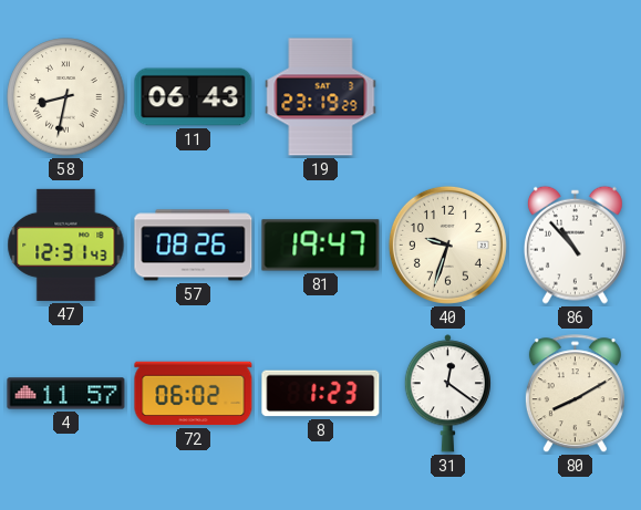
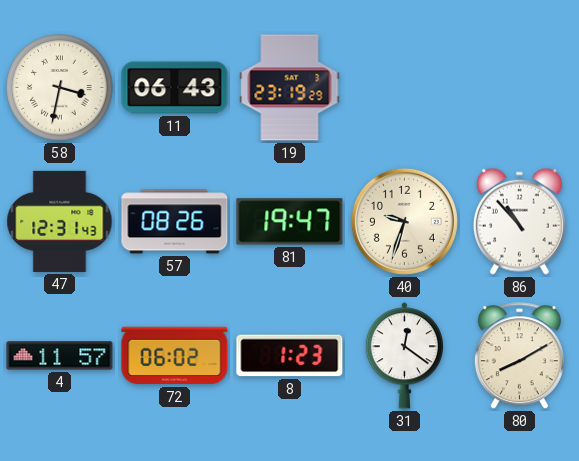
58: 8:32 -> 3:32 (60, 88)
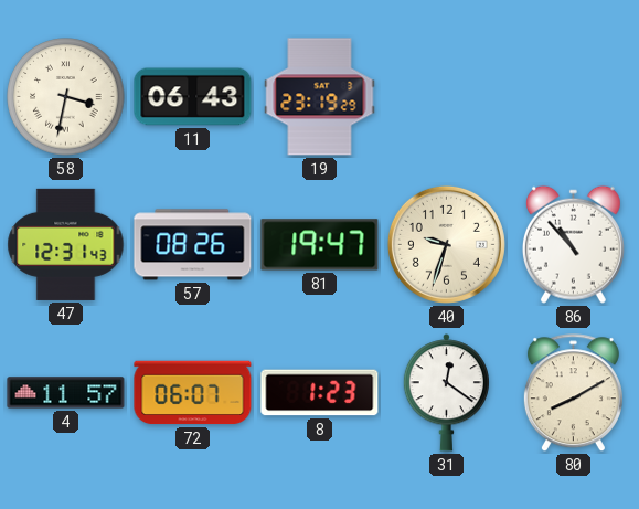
72: 06:02 -> 06:07 (193, 393)
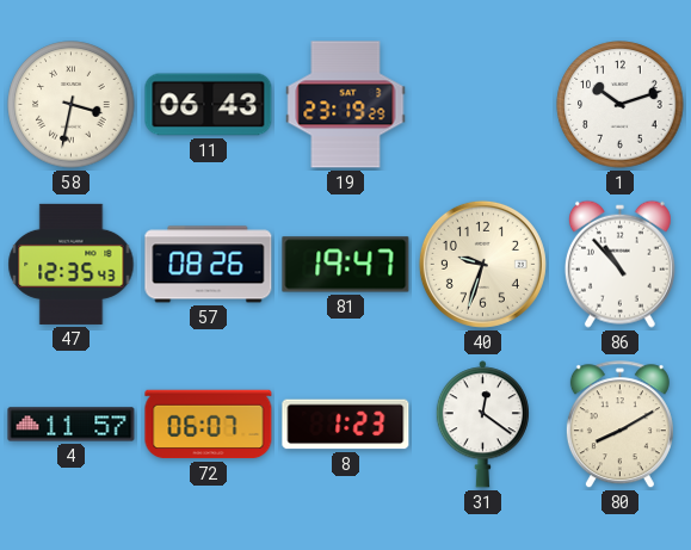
1: none -> 10:12 (621, 105)
47: 12:31 -> 12:35 (72, 264)
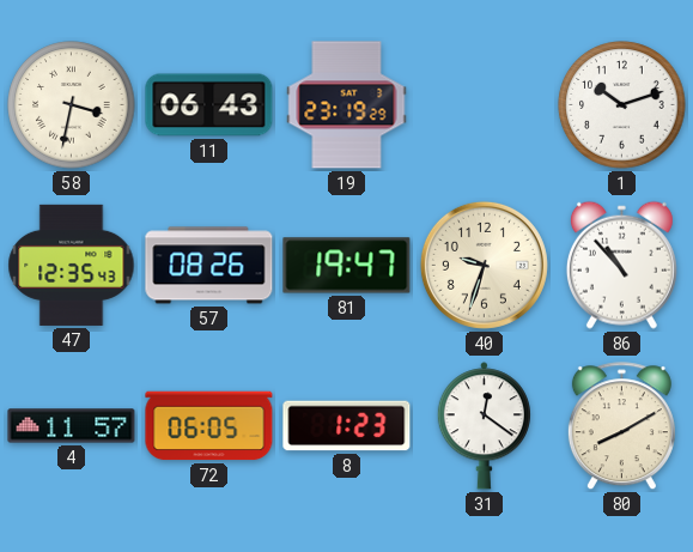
72: 06:07 -> 06:05 (209, 426)
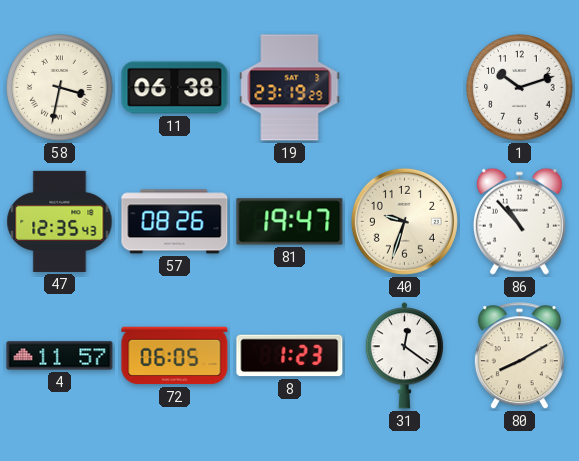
11: 06:43 -> 06:38 (175, 88)
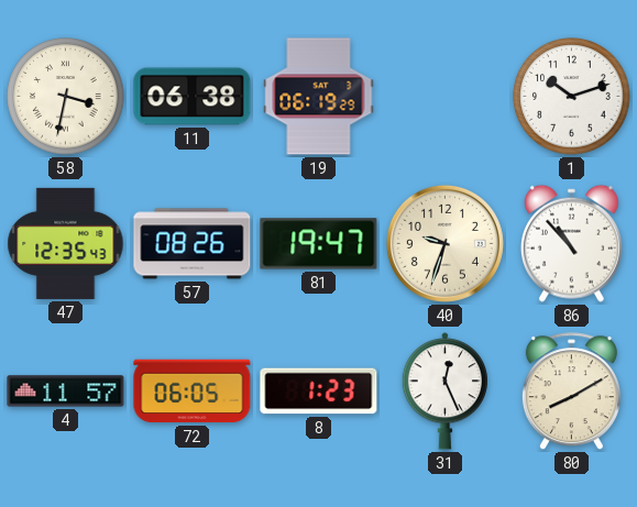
19: 23:19 -> 06:19 (319, 97)
31: 12:21 -> 12:26 (444, 392)
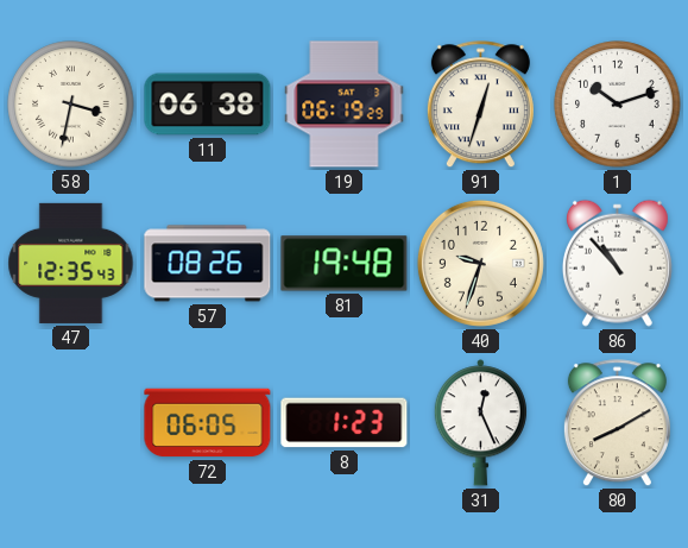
91: none -> 12:33 (480, 105)
81: 19:47 -> 19:48 (345, 264)
4: 11:57 -> none (66, 392)
